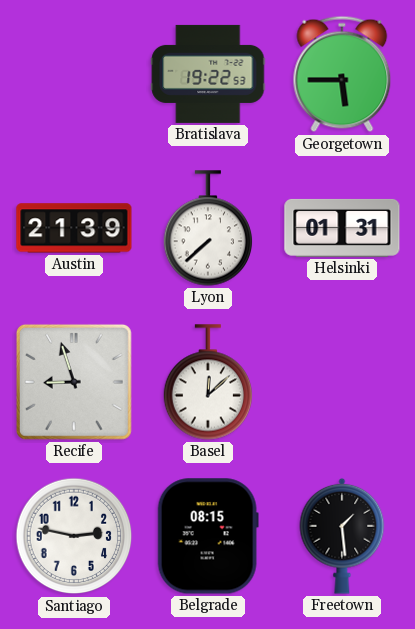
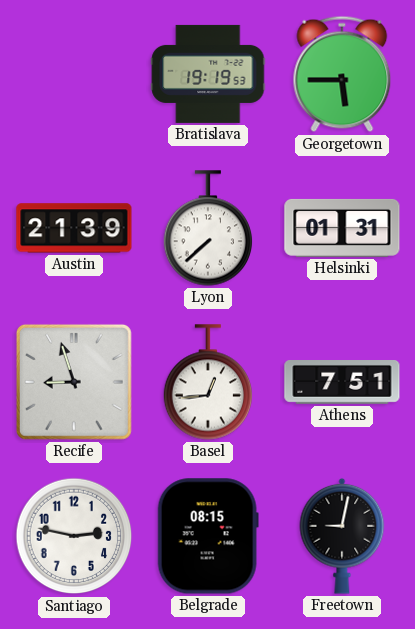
Bratislava: 19:22 -> 19:19 (208, 74)
Basel: 12:08 -> 12:44 (208, 382)
Athens: none -> 7:51 (342, 383)
Freetown: 1:29 -> 9:02 (342, 536)
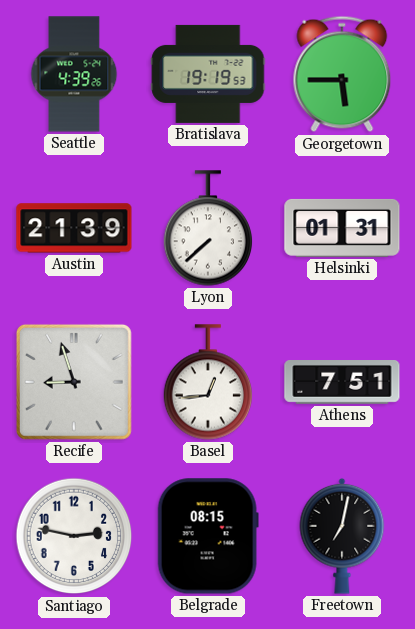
Seattle: none -> 4:39 (74, 74)
Freetown: 9:02 -> 7:02 (342, 536)
